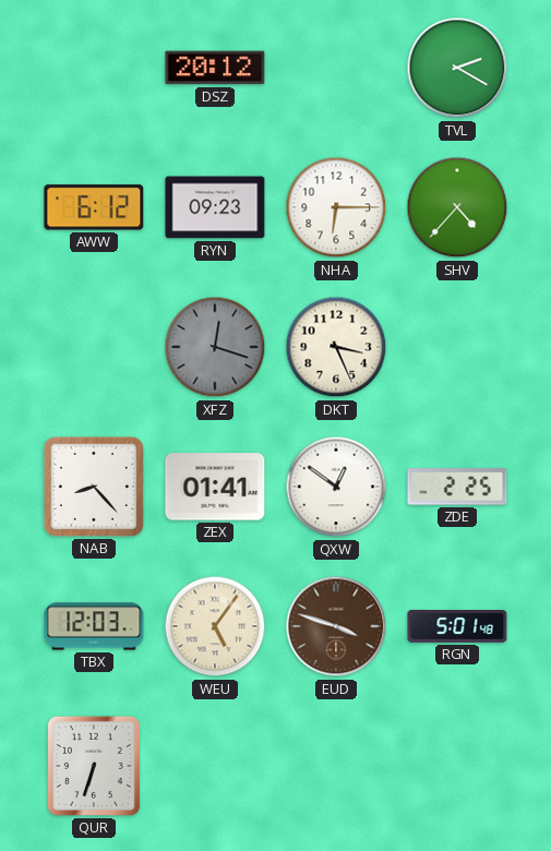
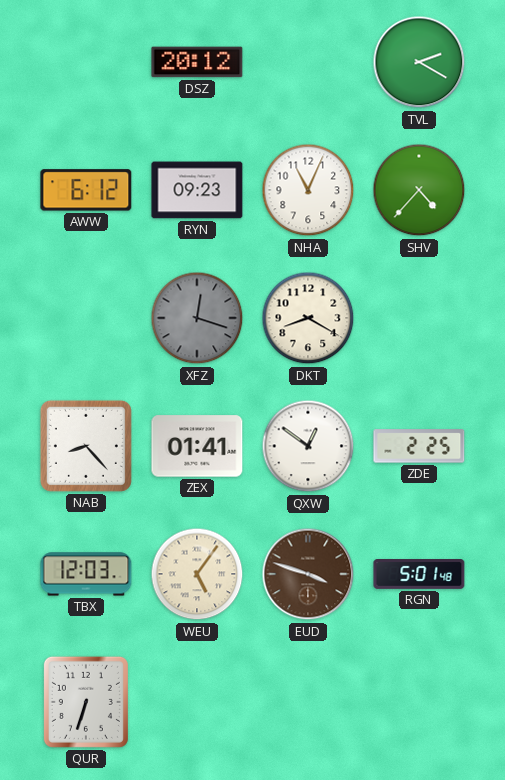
NHA: 6:15 -> 11:04 (308, 190)
DKT: 3:26 -> 8:20 (308, 318)
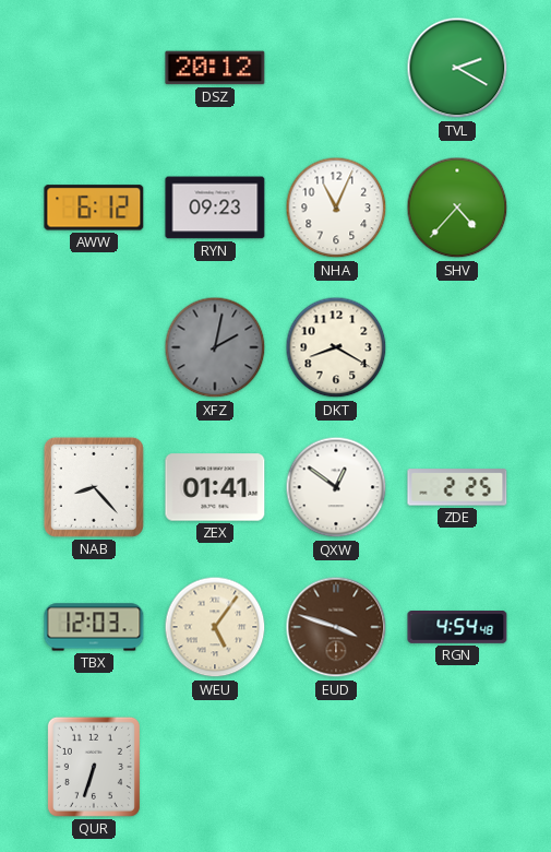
XFZ: 12:18 -> 2:02 (215, 347)
RGN: 5:01 -> 4:54 (457, 628)
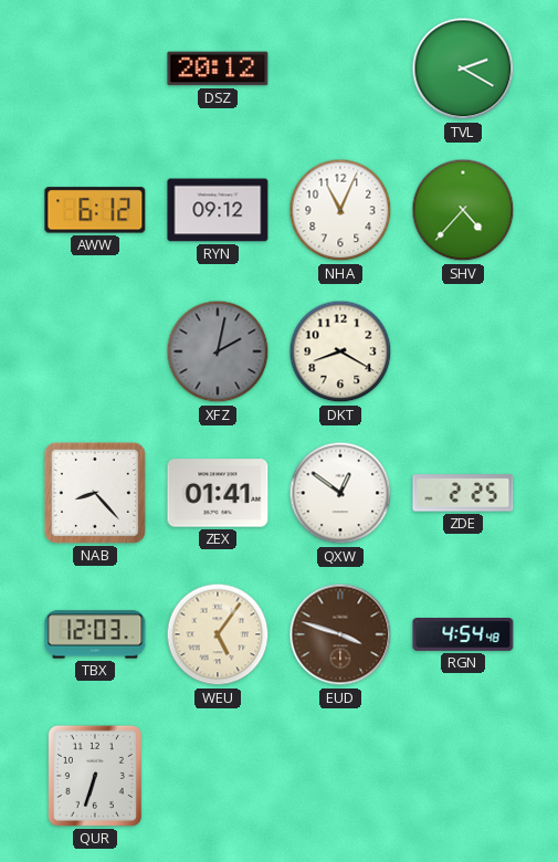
RYN: 09:23 -> 09:12 (218, 210)
